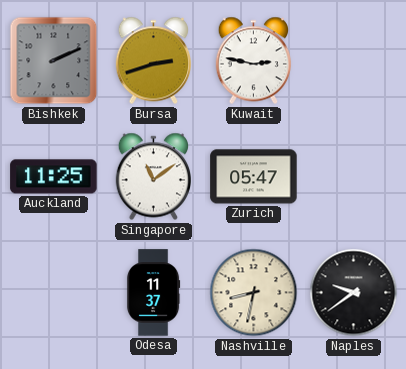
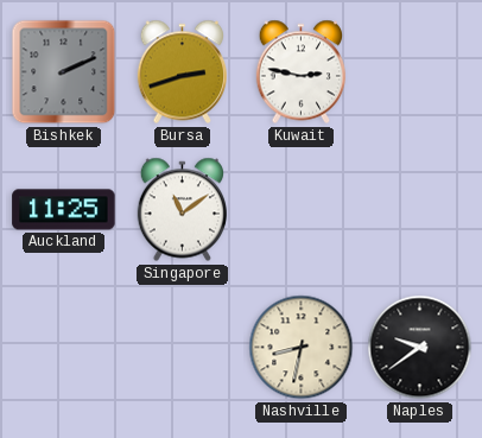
Zurich: 05:47 -> none (254, 177)
Odesa: 11:37 -> none (153, 293)
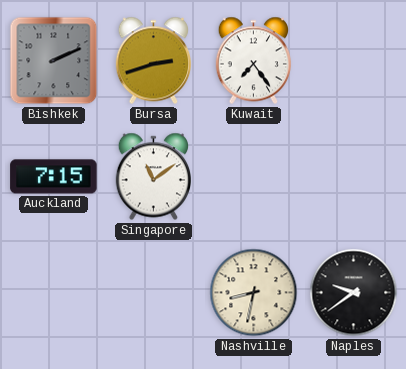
Kuwait: 2:47 -> 7:24 (253, 61)
Auckland: 11:25 -> 7:15 (54, 177)
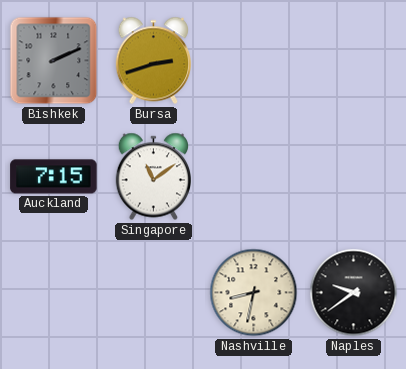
Kuwait: 7:24 -> none (253, 61)
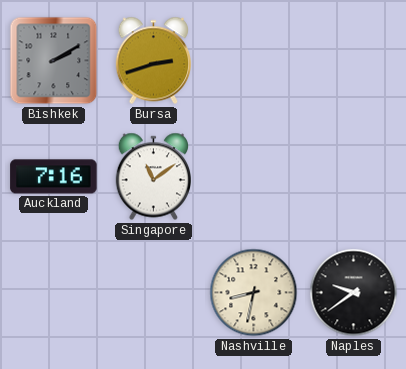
Bishkek: 2:11 -> 2:10 (54, 61)
Auckland: 7:15 -> 7:16 (54, 177)
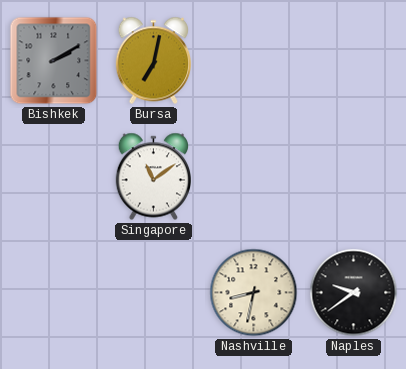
Bursa: 2:42 -> 7:02 (153, 61)
Auckland: 7:16 -> none (54, 177)
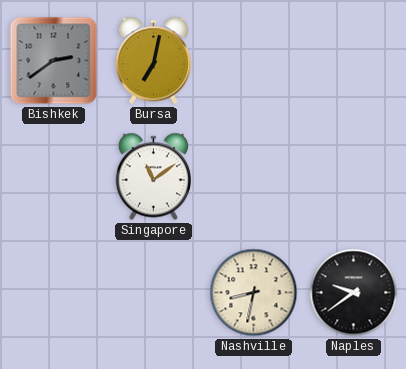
Bishkek: 2:10 -> 2:39 (54, 61)
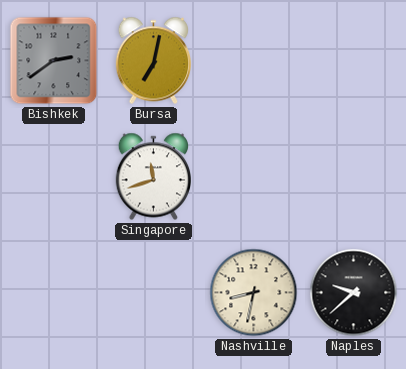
Singapore: 11:09 -> 11:42 (153, 177)
Naples: 9:39 -> 9:38 (354, 293)
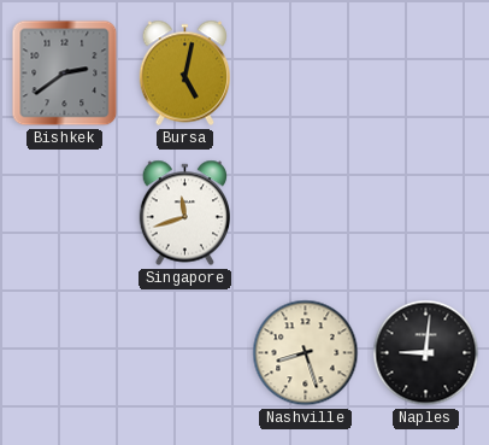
Bursa: 7:02 -> 5:02 (184, 74)
Nashville: 8:32 -> 8:27 (306, 353)
Naples: 9:38 -> 9:01 (426, 353)
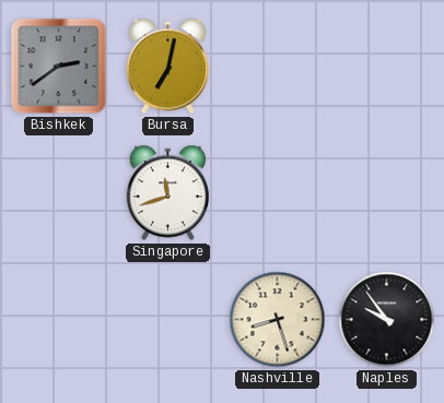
Bursa: 5:02 -> 7:02 (167, 67)
Naples: 9:01 -> 9:54 (387, 320)
